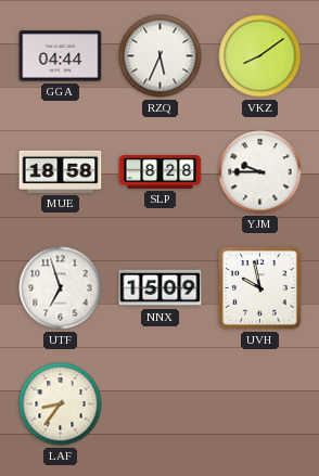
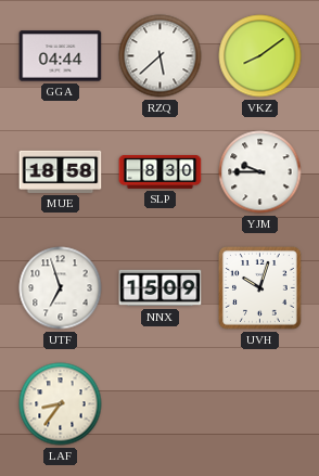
RZQ: 5:34 -> 5:38 (161, 56)
SLP: 8:28 -> 8:30 (161, 171)
UVH: 9:58 -> 10:03 (260, 288)
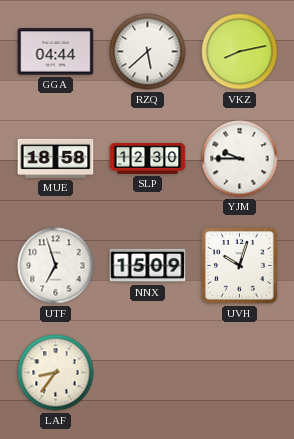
VKZ: 8:09 -> 8:13 (240, 52)
SLP: 8:30 -> 12:30 (148, 158)
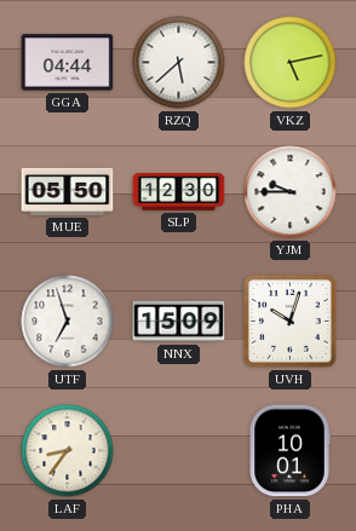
VKZ: 8:13 -> 5:13 (291, 63)
MUE: 18:58 -> 05:50 (68, 191)
PHA: none -> 10:01 (289, 451)
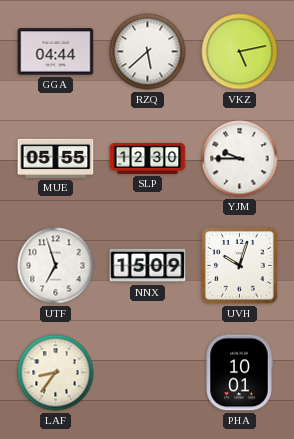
MUE: 05:50 -> 05:55 (56, 158)
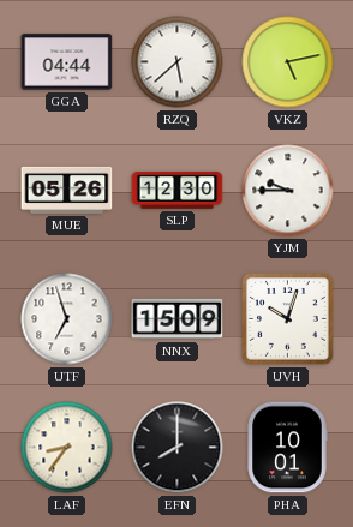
MUE: 05:55 -> 05:26 (67, 190)
EFN: none -> 8:00 (178, 448)
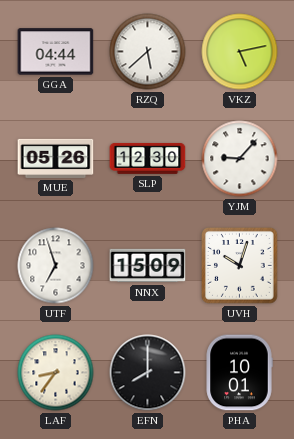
YJM: 9:45 -> 9:07 (240, 159)
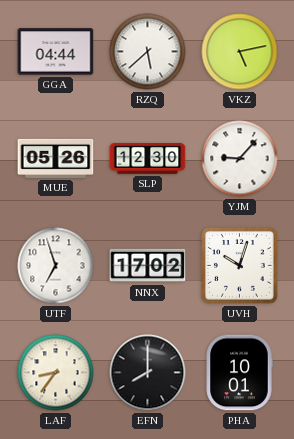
NNX: 15:09 -> 17:02 (148, 266)
